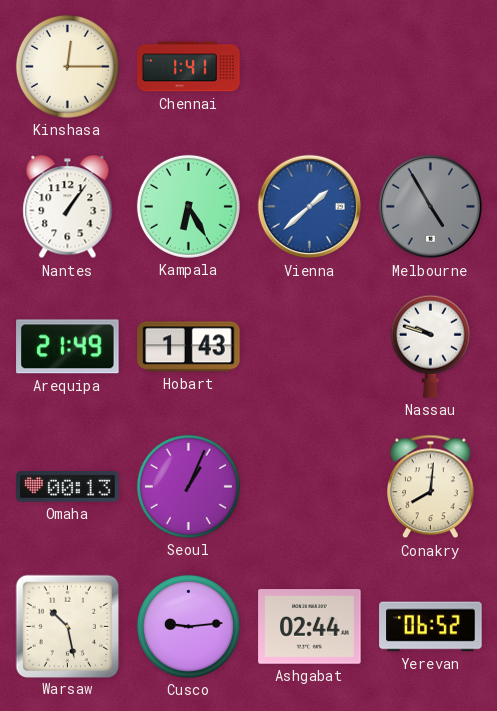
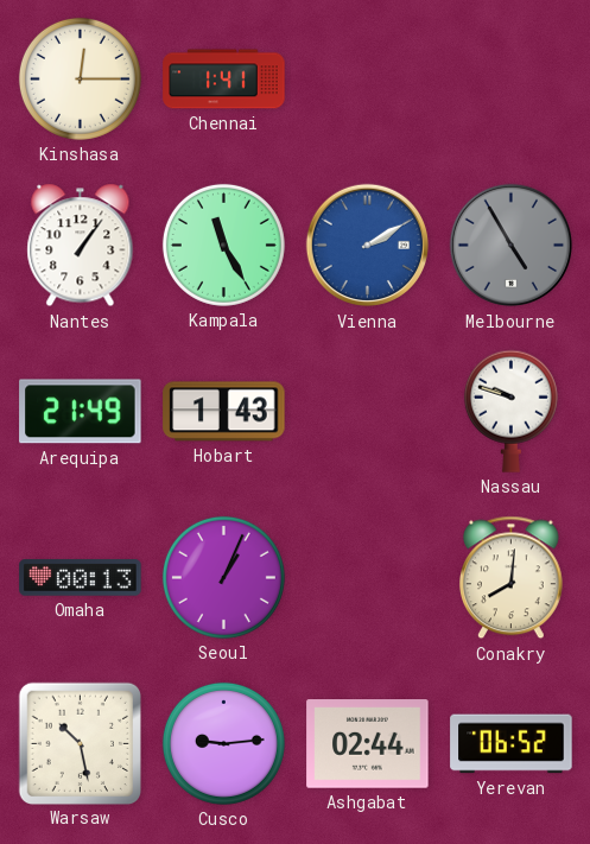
Kampala: 6:25 -> 11:25 (223, 245)
Vienna: 1:38 -> 2:10 (368, 246)
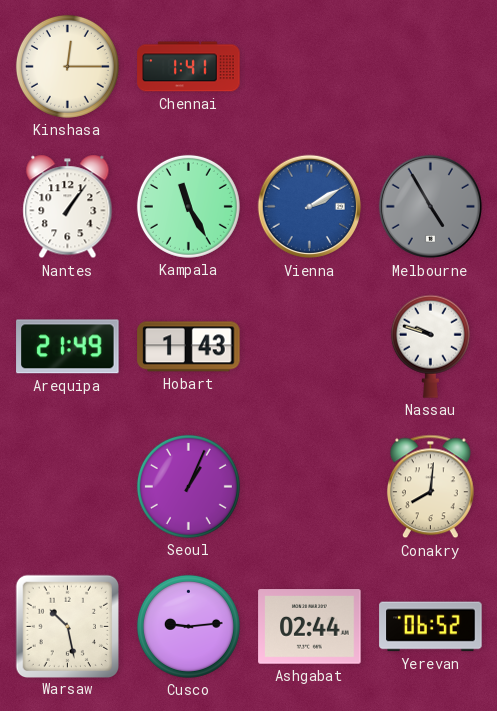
Omaha: 00:13 -> none (81, 578)
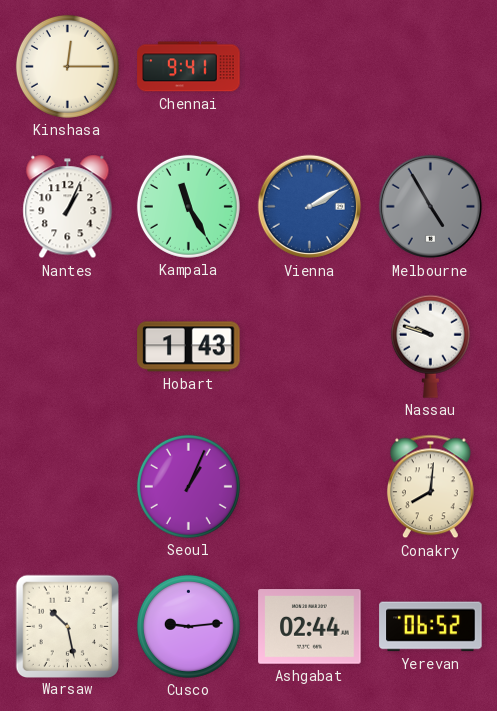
Chennai: 1:41 -> 9:41 (189, 67)
Nantes: 1:06 -> 1:04 (68, 207)
Arequipa: 21:49 -> none (68, 347)
